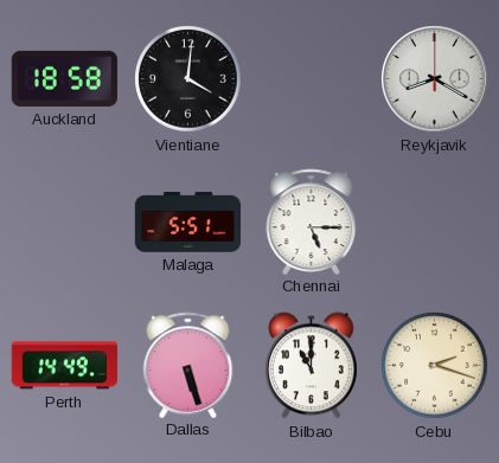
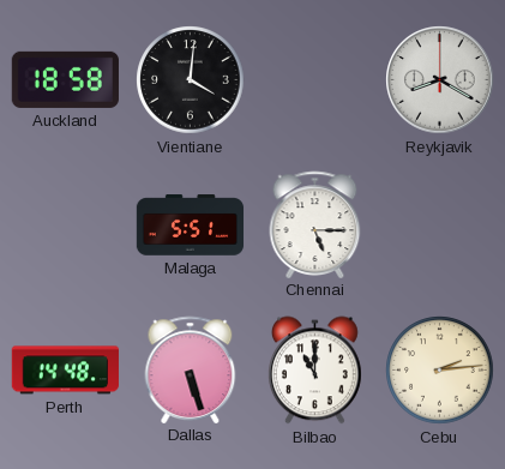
Perth: 14:49 -> 14:48 (65, 371)
Cebu: 2:18 -> 2:14 (440, 371)
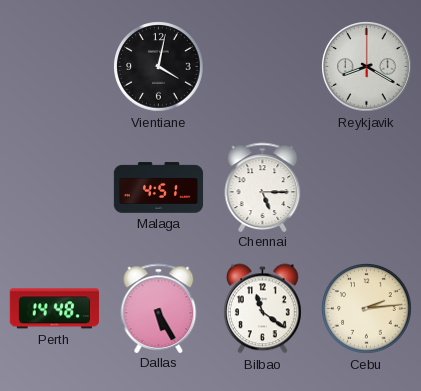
Auckland: 18:58 -> none (65, 79)
Vientiane: 4:01 -> 4:02 (159, 67)
Malaga: 5:51 -> 4:51 (159, 188)
Dallas: 5:27 -> 5:25 (159, 308)
Bilbao: 11:00 -> 11:21 (262, 309)
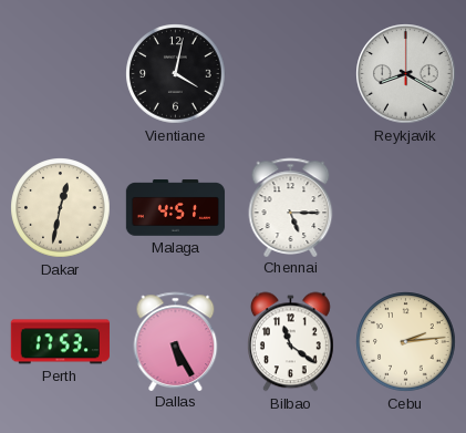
Dakar: none -> 12:32 (61, 208)
Perth: 14:48 -> 17:53 (60, 342)
